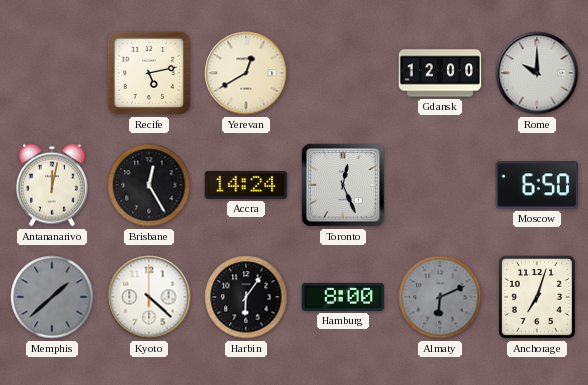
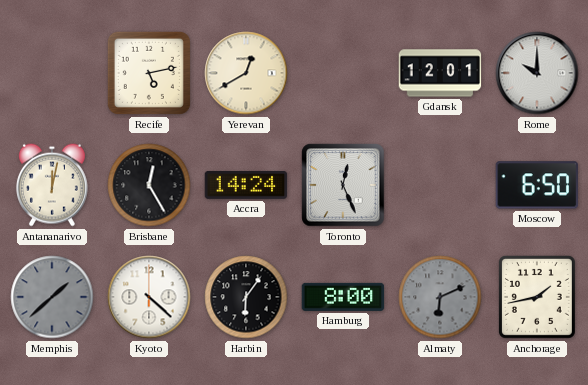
Gdansk: 12:00 -> 12:01 (440, 73)
Anchorage: 7:03 -> 1:43 (537, 297)
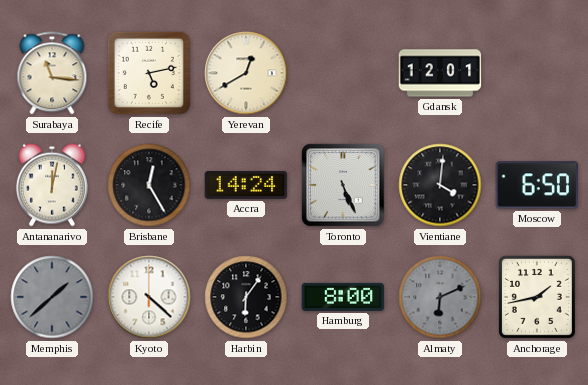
Surabaya: none -> 11:16 (52, 73)
Rome: 10:00 -> none (537, 73)
Toronto: 12:26 -> 5:26 (343, 185)
Vientiane: none -> 4:01 (440, 185)
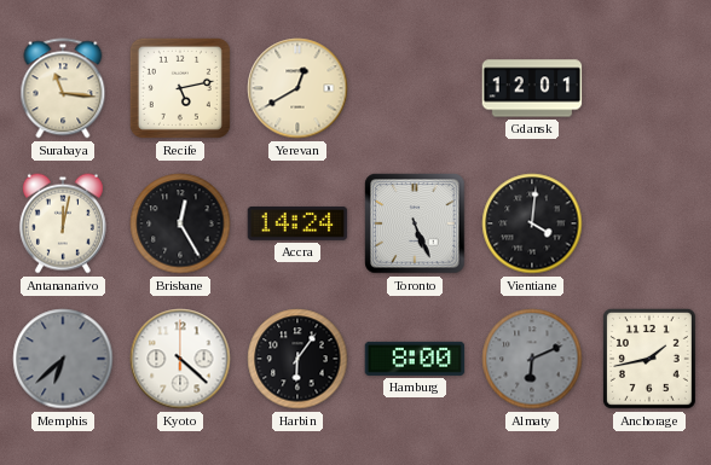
Moscow: 6:50 -> none (536, 185)
Memphis: 1:38 -> 6:38 (63, 359)
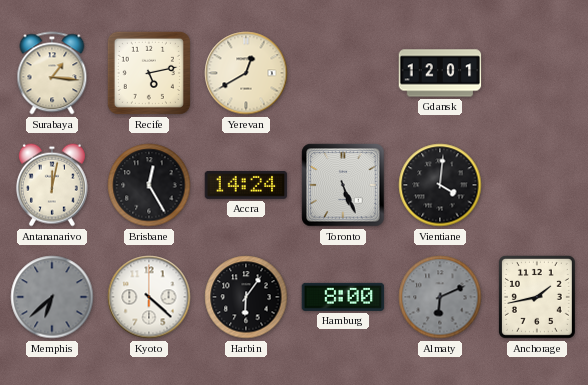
Surabaya: 11:16 -> 1:16 (52, 73)
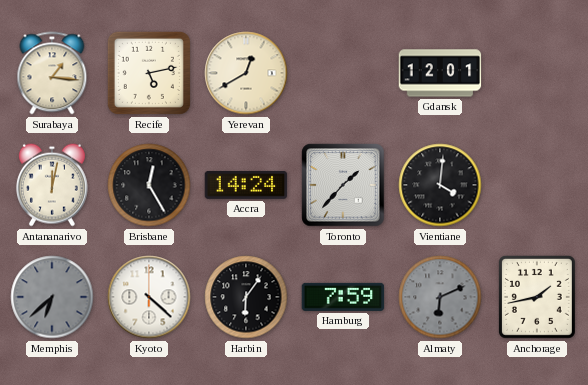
Toronto: 5:26 -> 1:37 (343, 185)
Hamburg: 8:00 -> 7:59 (343, 297)
